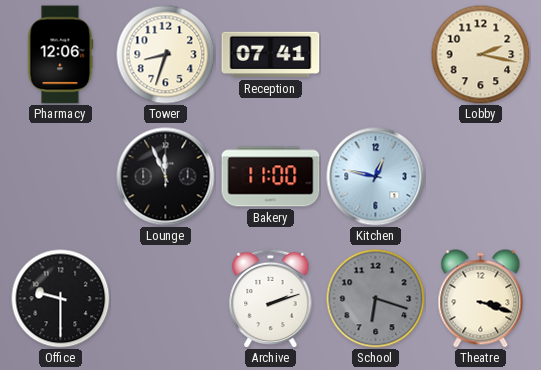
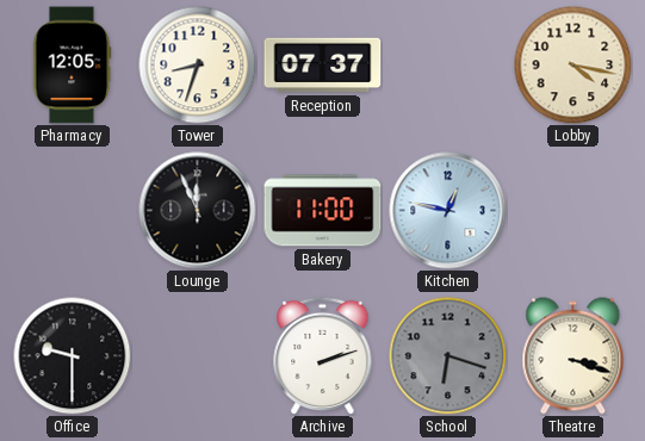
Pharmacy: 12:06 -> 12:05 (72, 66)
Reception: 07:41 -> 07:37 (323, 66)
Lobby: 2:17 -> 4:17 (573, 66)
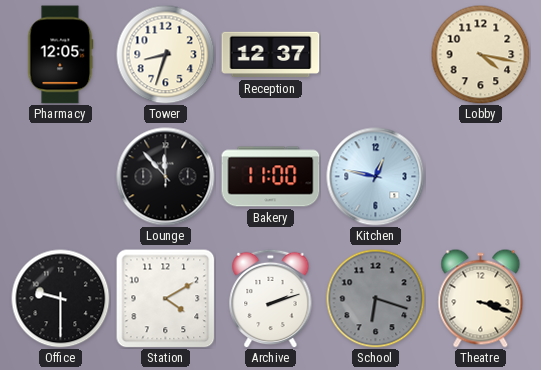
Reception: 07:37 -> 12:37 (271, 55)
Lounge: 11:56 -> 11:53 (166, 177)
Station: none -> 4:10 (165, 298)
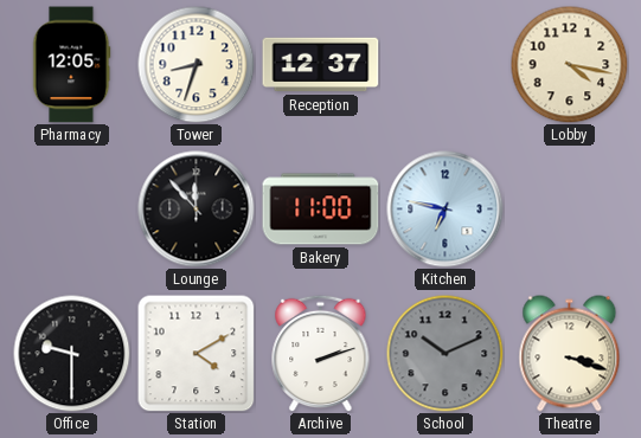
Kitchen: 12:47 -> 6:47 (446, 210)
School: 6:18 -> 10:11 (446, 354)
